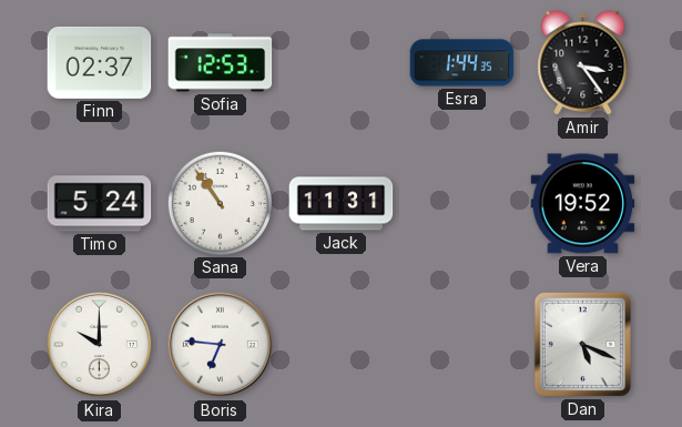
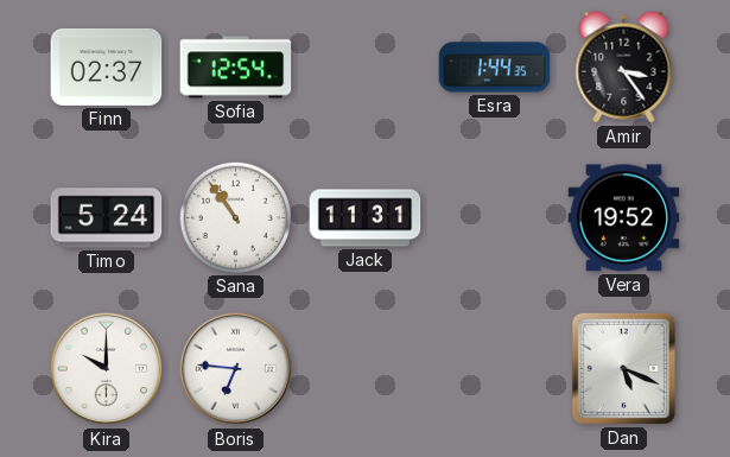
Sofia: 12:53 -> 12:54 (236, 68)
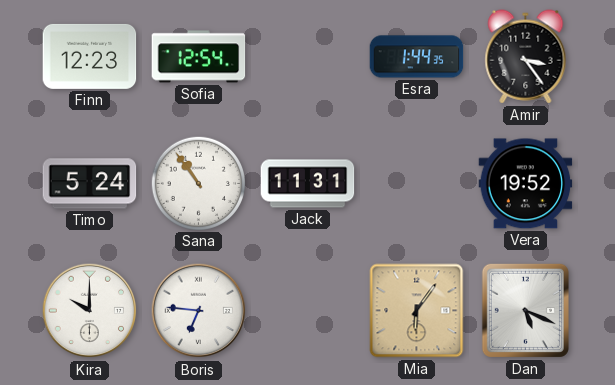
Finn: 02:37 -> 12:23 (90, 56)
Mia: none -> 6:06 (417, 311)
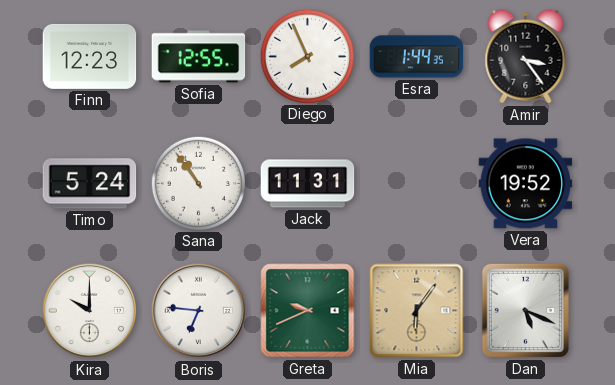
Sofia: 12:54 -> 12:55 (199, 57)
Diego: none -> 7:56 (307, 56)
Greta: none -> 9:41 (308, 311)
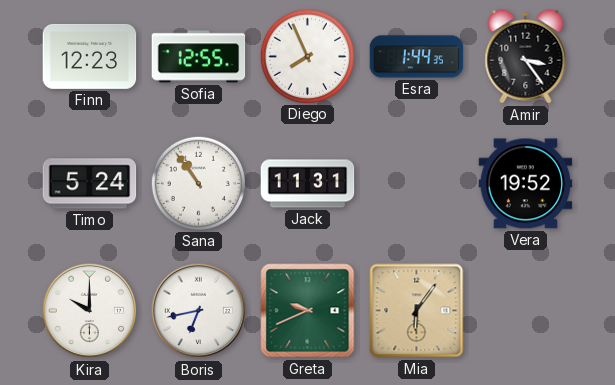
Boris: 6:46 -> 6:43 (199, 311)
Dan: 5:19 -> none (525, 310)
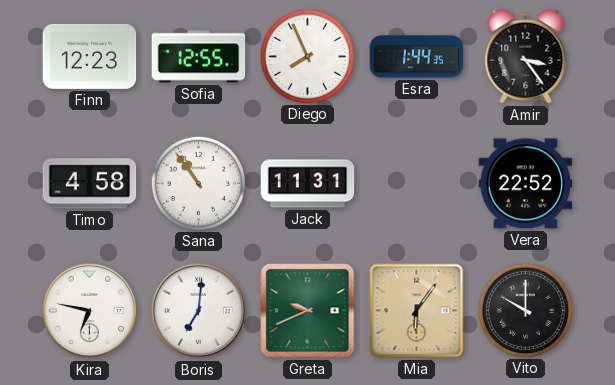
Timo: 5:24 -> 4:58 (90, 184)
Vera: 19:52 -> 22:52 (526, 184)
Kira: 10:00 -> 6:47 (90, 311)
Boris: 6:43 -> 7:01 (199, 311)
Vito: none -> 10:00 (525, 310)
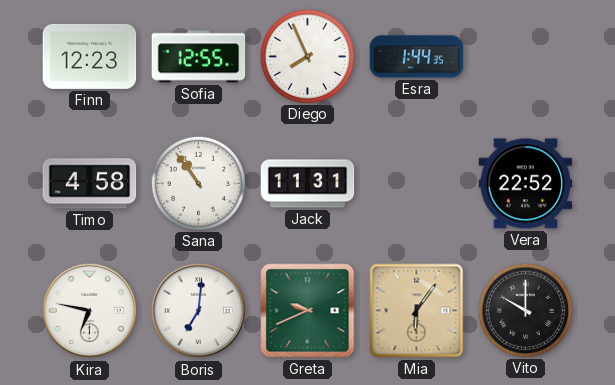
Amir: 3:24 -> none (526, 57)
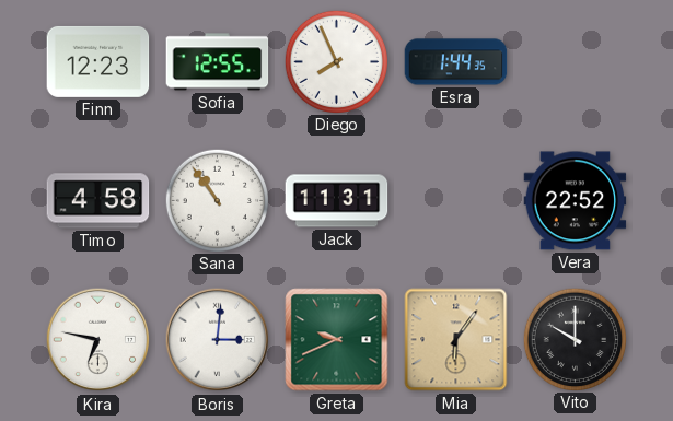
Boris: 7:01 -> 3:01 (218, 340)
